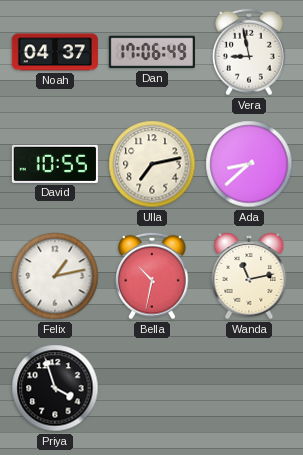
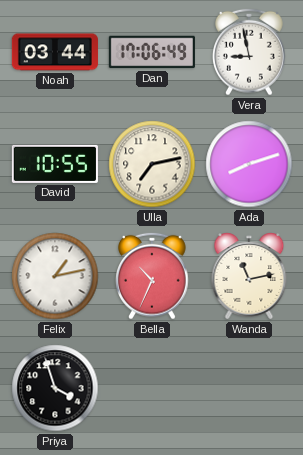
Noah: 04:37 -> 03:44 (55, 52)
Ada: 8:38 -> 8:12 (249, 164)
Bella: 10:32 -> 10:34 (153, 276)
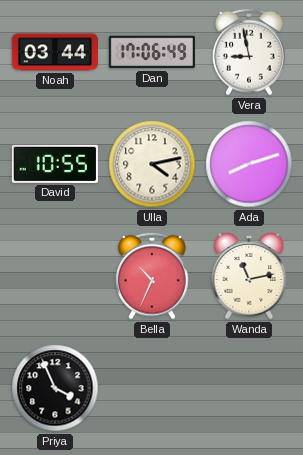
Ulla: 7:13 -> 4:13 (152, 164)
Felix: 1:13 -> none (55, 276)
Priya: 3:57 -> 3:56 (55, 388)
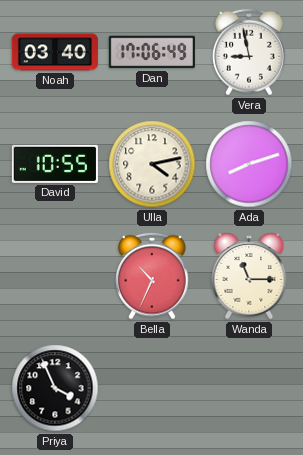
Noah: 03:44 -> 03:40 (55, 52)
Wanda: 11:13 -> 11:15 (249, 276)
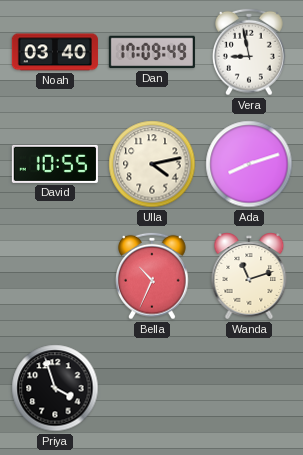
Dan: 17:06 -> 17:09 (152, 52)
Wanda: 11:15 -> 11:12 (249, 276)
Priya: 3:56 -> 3:57 (55, 388)
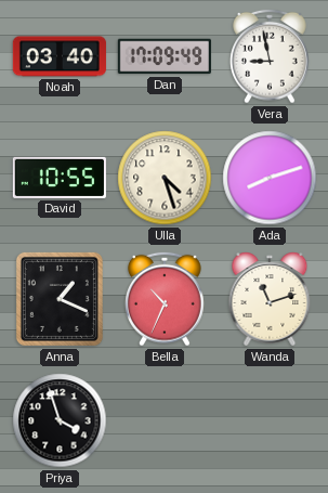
Ulla: 4:13 -> 4:27 (165, 178)
Anna: none -> 1:19 (60, 299)
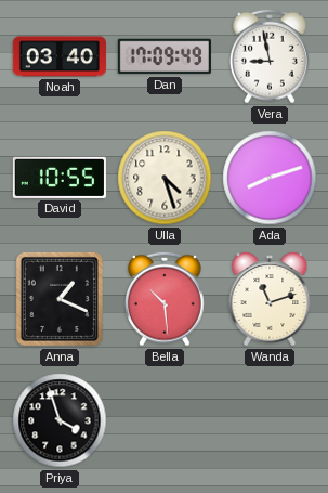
Bella: 10:34 -> 10:29 (166, 299)
